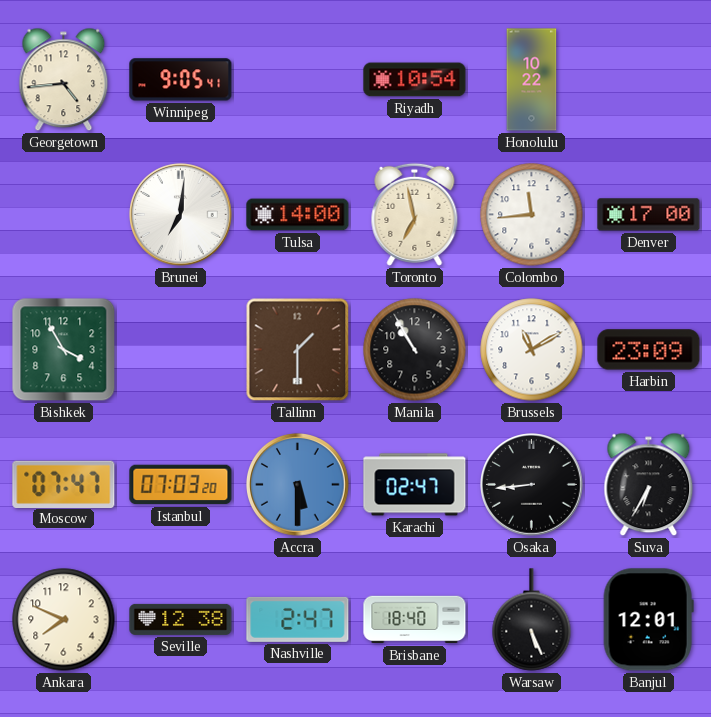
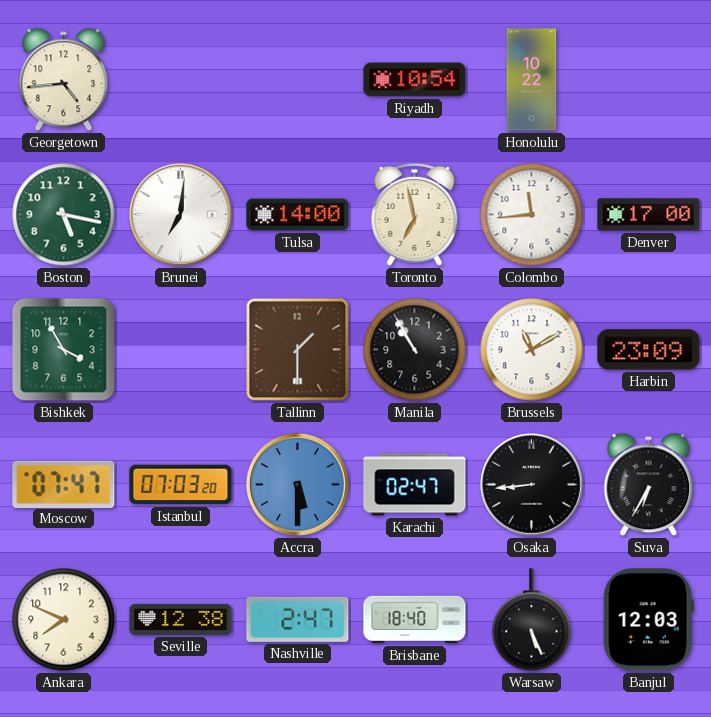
Winnipeg: 9:05 -> none (181, 80)
Boston: none -> 5:17 (64, 215)
Banjul: 12:01 -> 12:03 (648, 620)
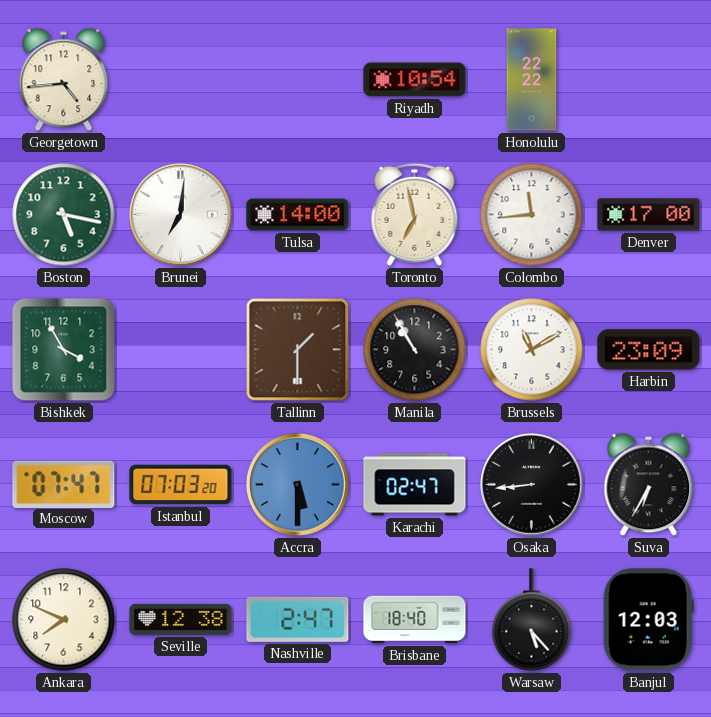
Honolulu: 10:22 -> 22:22 (532, 80)
Warsaw: 5:26 -> 5:23 (532, 620)
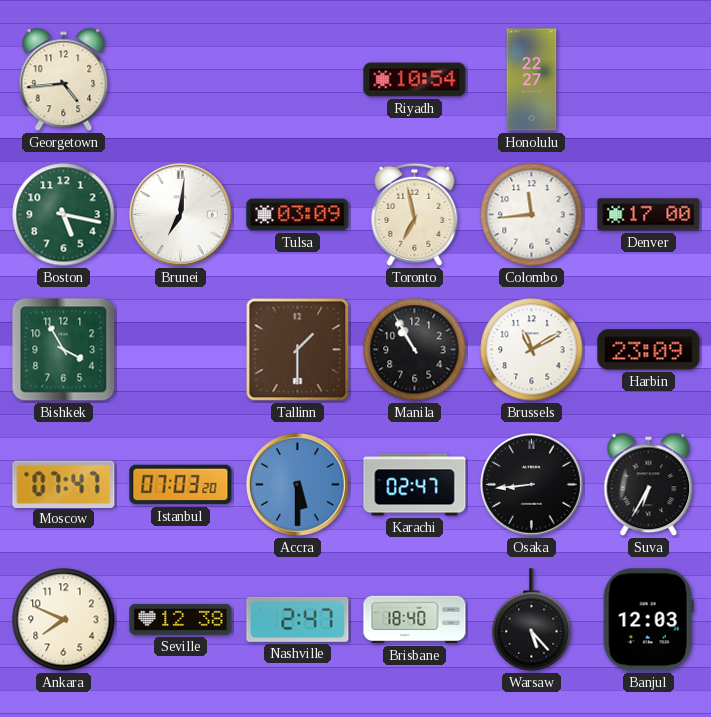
Honolulu: 22:22 -> 22:27 (532, 80)
Tulsa: 14:00 -> 03:09 (298, 215)
